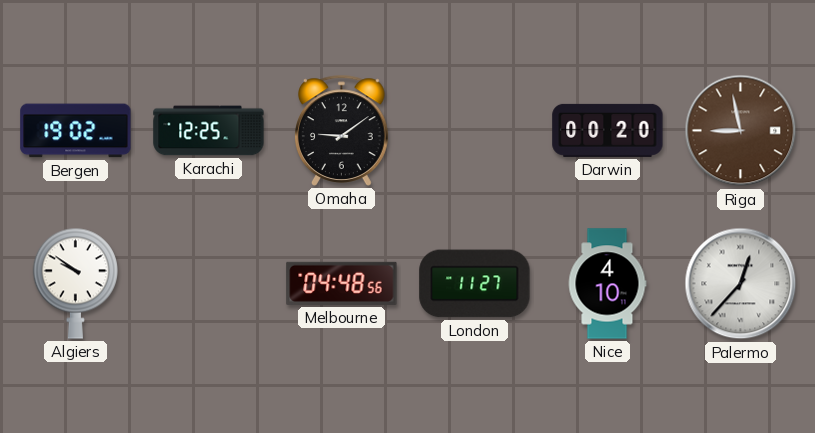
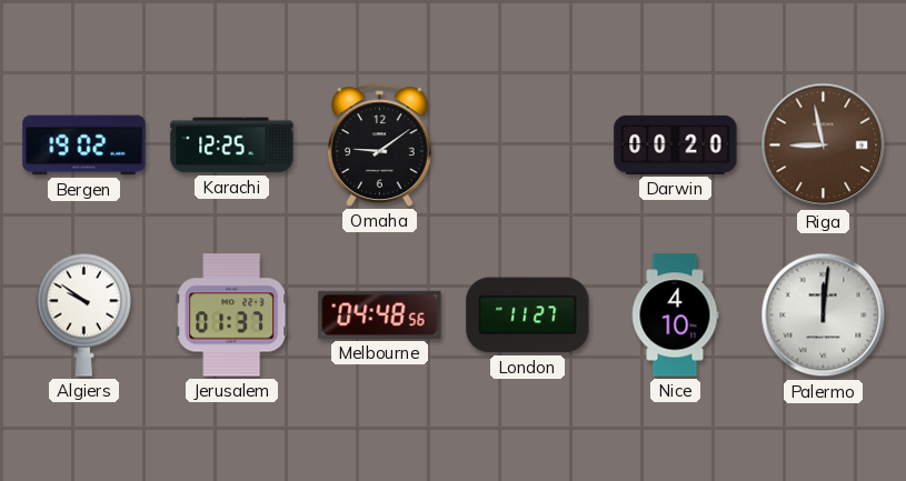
Jerusalem: none -> 01:37 (232, 315)
Palermo: 12:37 -> 12:01 (824, 315)
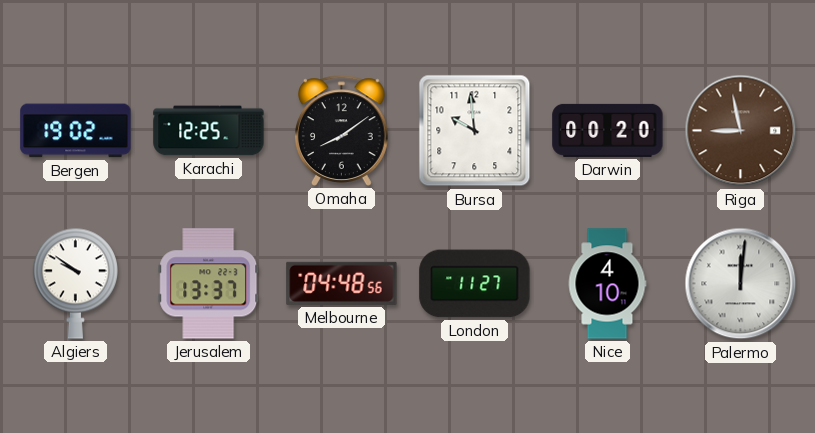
Omaha: 9:09 -> 8:09 (342, 130)
Bursa: none -> 9:59 (475, 131)
Jerusalem: 01:37 -> 13:37 (209, 284)
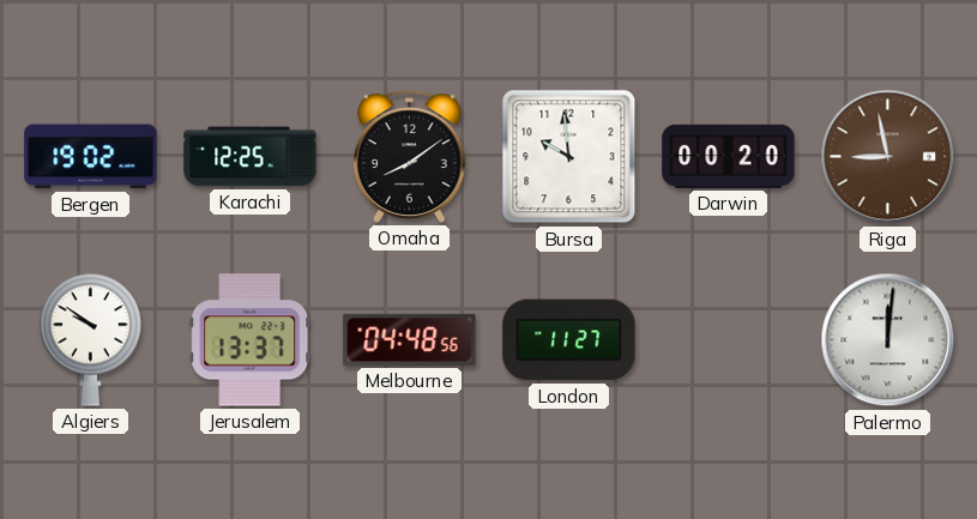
Nice: 4:10 -> none (607, 284)
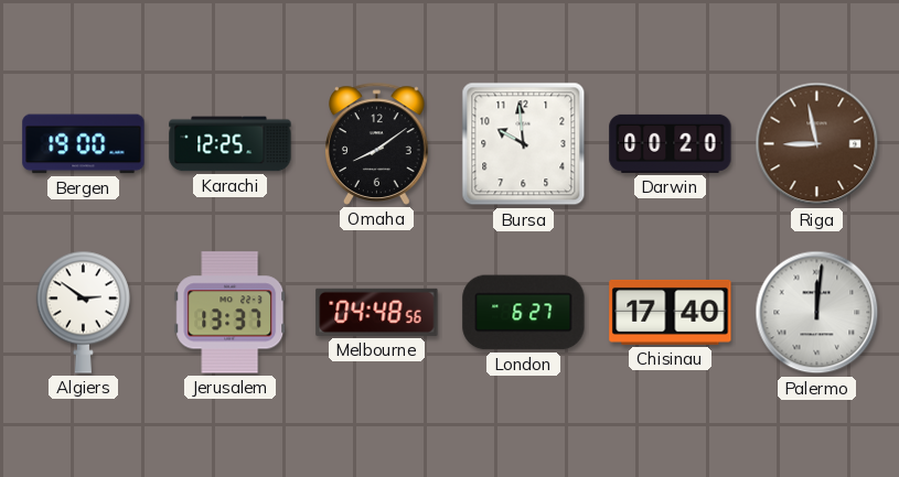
Bergen: 19:02 -> 19:00 (84, 144)
Algiers: 9:51 -> 2:51 (83, 312)
London: 11:27 -> 6:27 (524, 313)
Chisinau: none -> 17:40 (671, 312)
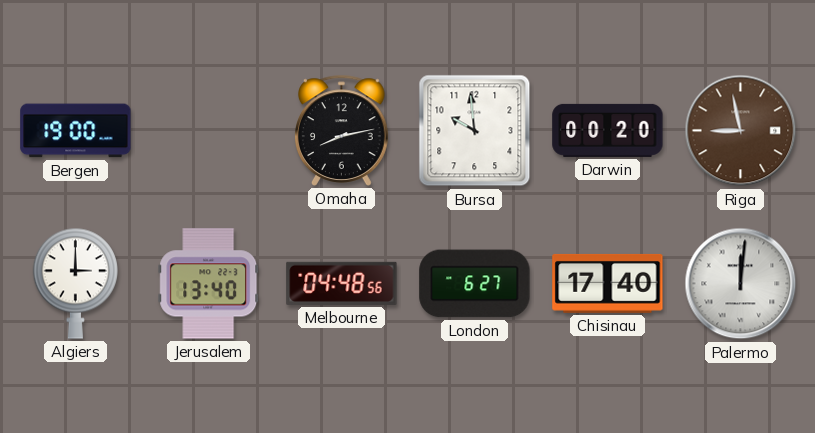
Karachi: 12:25 -> none (231, 144)
Omaha: 8:09 -> 8:13 (342, 130)
Algiers: 2:51 -> 3:00 (75, 283)
Jerusalem: 13:37 -> 13:40 (209, 284)
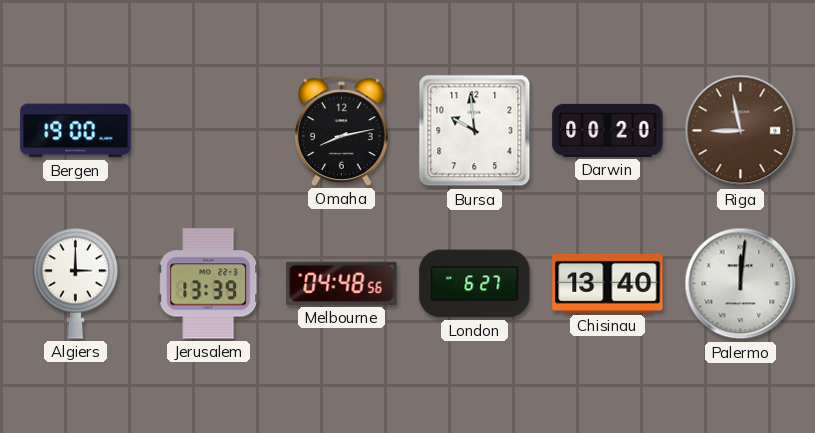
Jerusalem: 13:40 -> 13:39 (209, 284)
Chisinau: 17:40 -> 13:40 (608, 283)
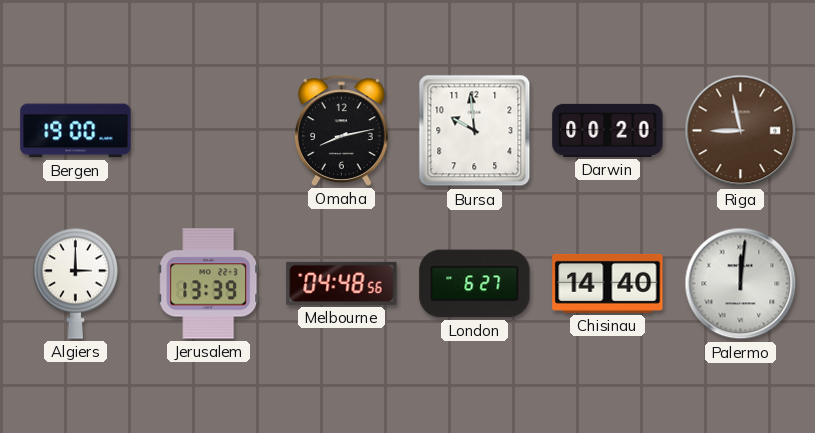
Chisinau: 13:40 -> 14:40 (608, 283)
